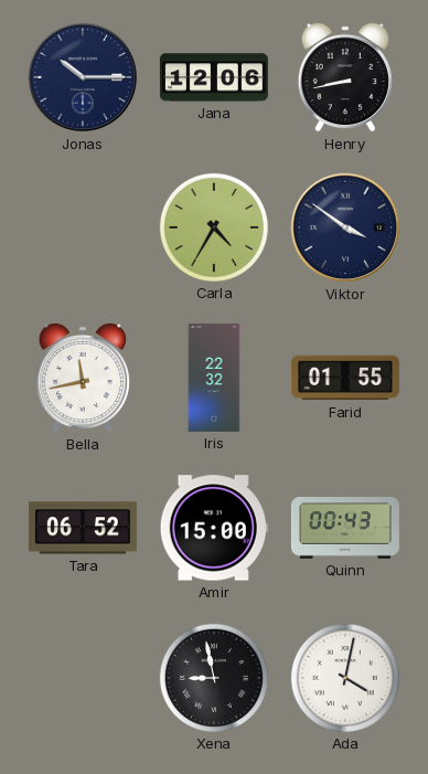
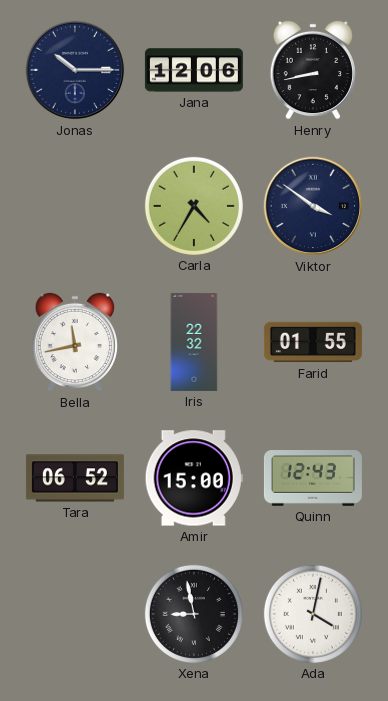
Quinn: 00:43 -> 12:43 (313, 479)
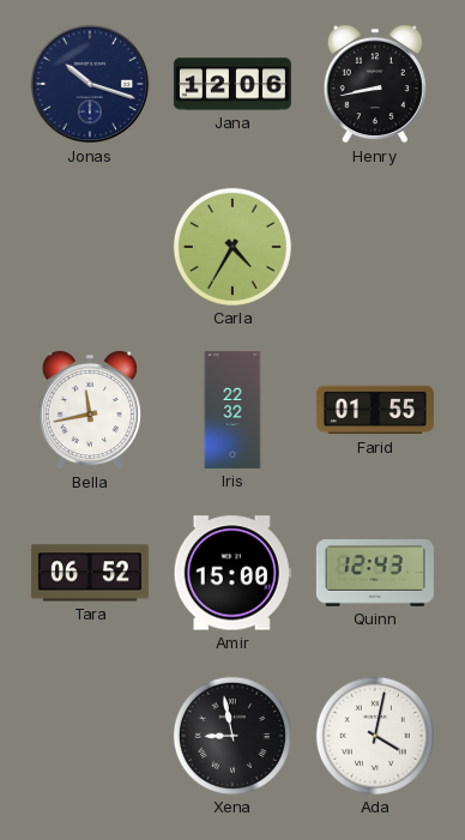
Jonas: 10:15 -> 10:18 (90, 84)
Viktor: 3:51 -> none (313, 206)
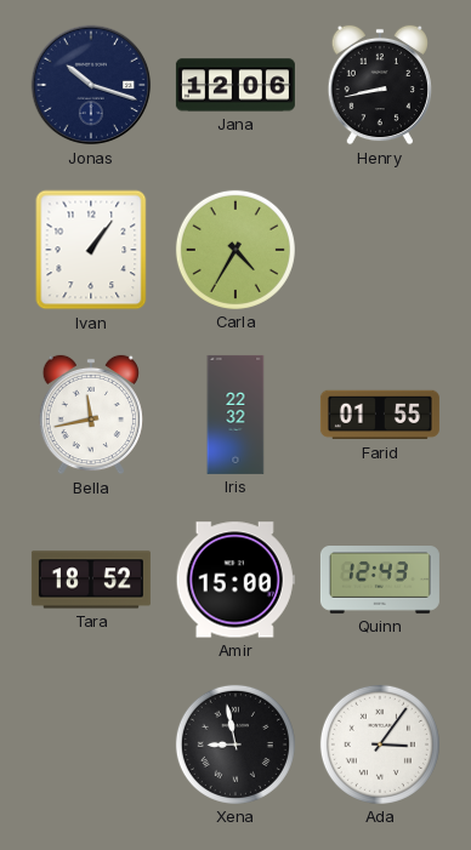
Ivan: none -> 1:06 (91, 250)
Tara: 06:52 -> 18:52 (91, 580)
Ada: 4:02 -> 3:06 (380, 745)
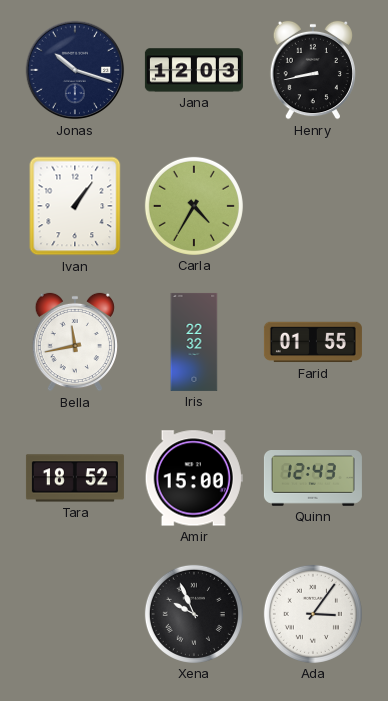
Jana: 12:06 -> 12:03 (194, 70)
Xena: 8:58 -> 9:56 (194, 614)
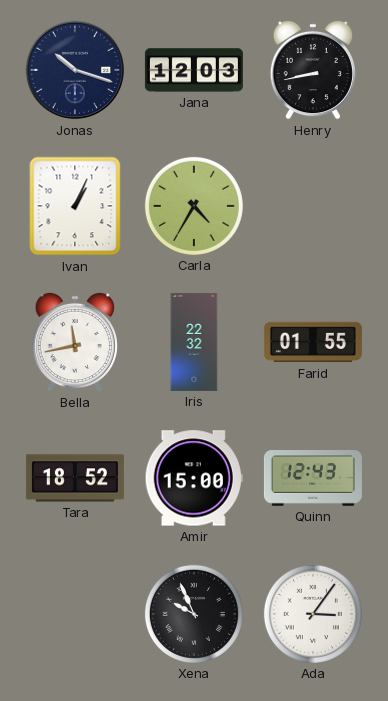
Ivan: 1:06 -> 1:04 (75, 206)
